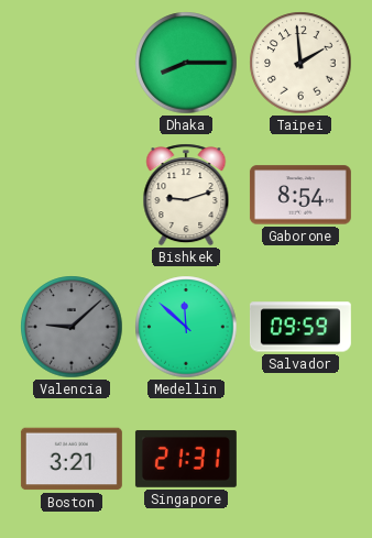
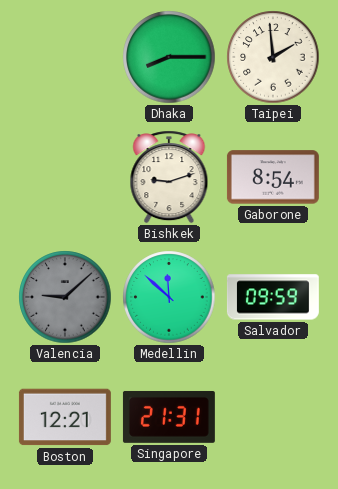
Boston: 3:21 -> 12:21 (65, 417)
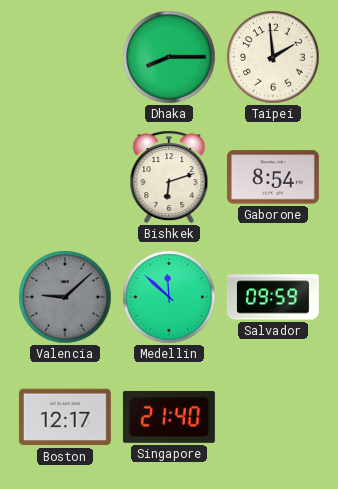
Bishkek: 9:12 -> 6:12 (169, 177)
Boston: 12:21 -> 12:17 (65, 417)
Singapore: 21:31 -> 21:40 (169, 417)
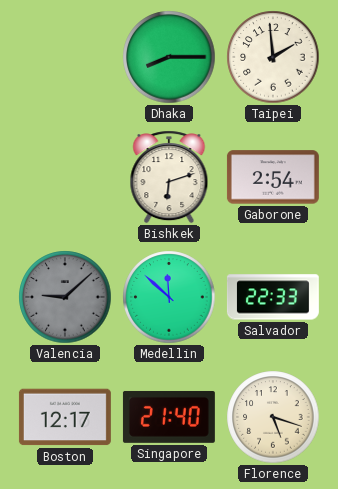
Gaborone: 8:54 -> 2:54 (273, 177)
Salvador: 09:59 -> 22:33 (273, 297)
Florence: none -> 5:18 (273, 417)
